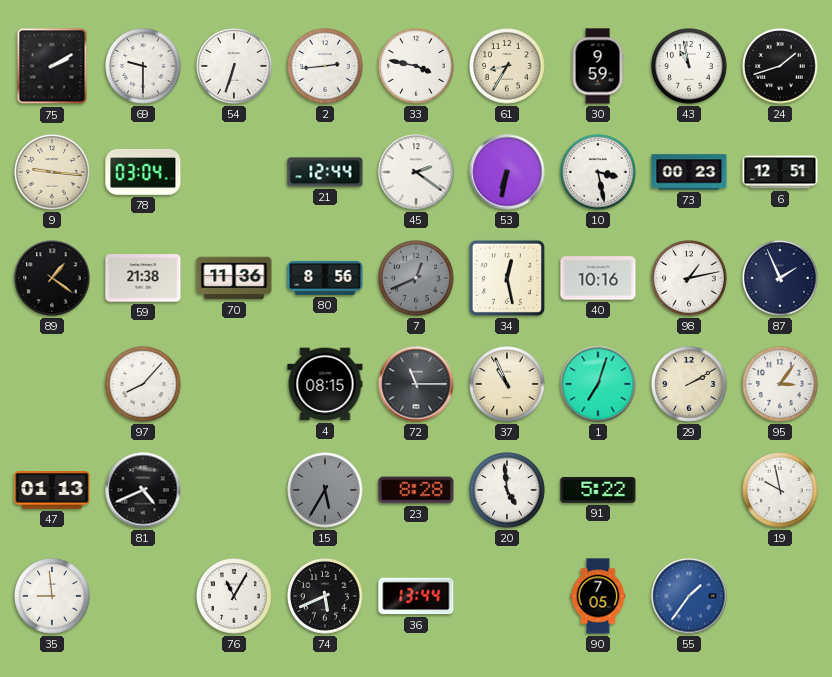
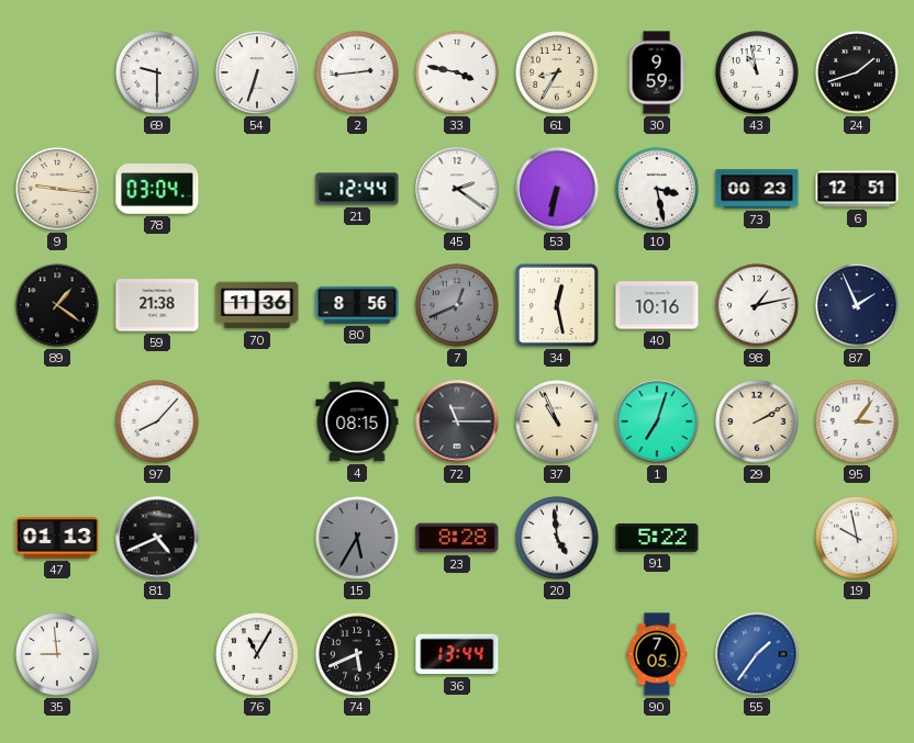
75: 2:10 -> none (52, 66)
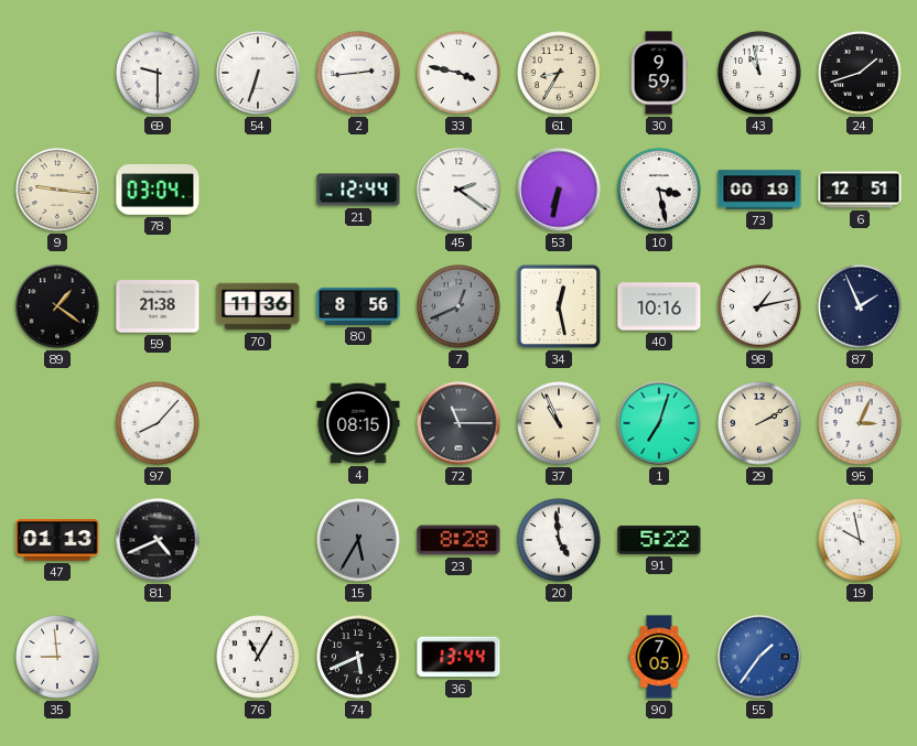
73: 00:23 -> 00:19 (759, 190)
95: 3:06 -> 3:04 (860, 423)
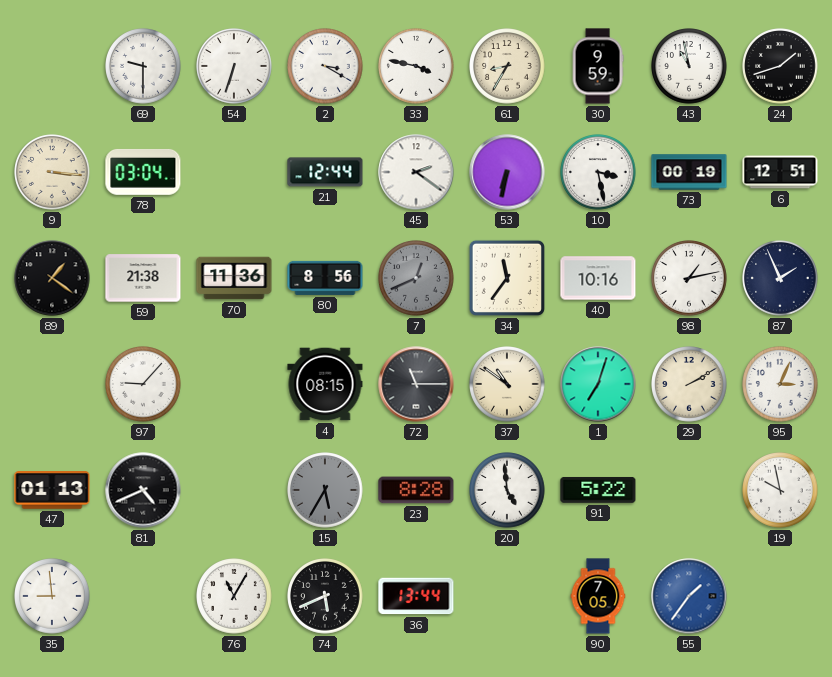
2: 2:44 -> 3:20 (325, 66)
9: 9:16 -> 3:16 (52, 172)
34: 12:28 -> 11:36 (507, 278)
97: 8:07 -> 9:07 (143, 384)
37: 10:56 -> 10:51 (507, 384)
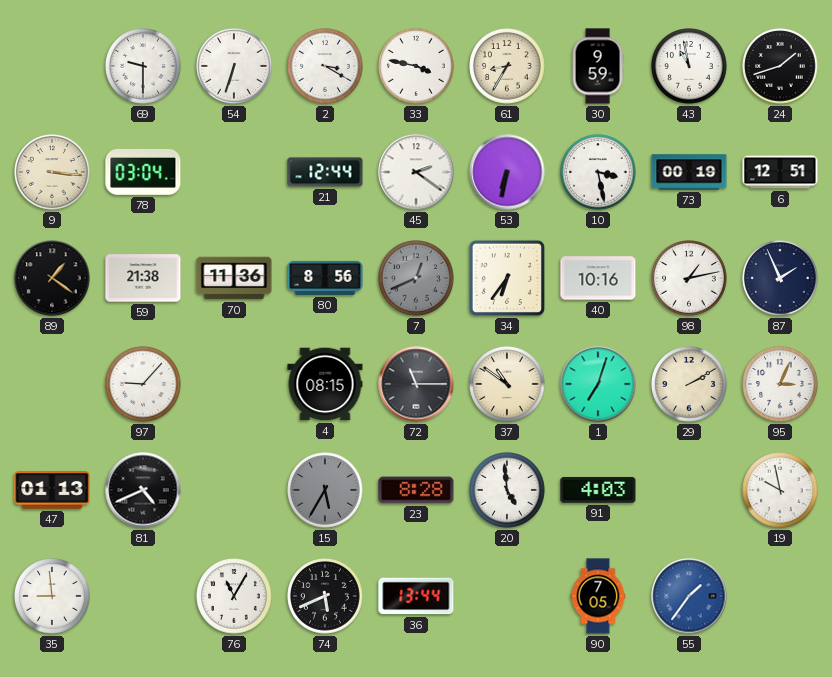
34: 11:36 -> 6:36 (507, 278)
91: 5:22 -> 4:03 (598, 490)
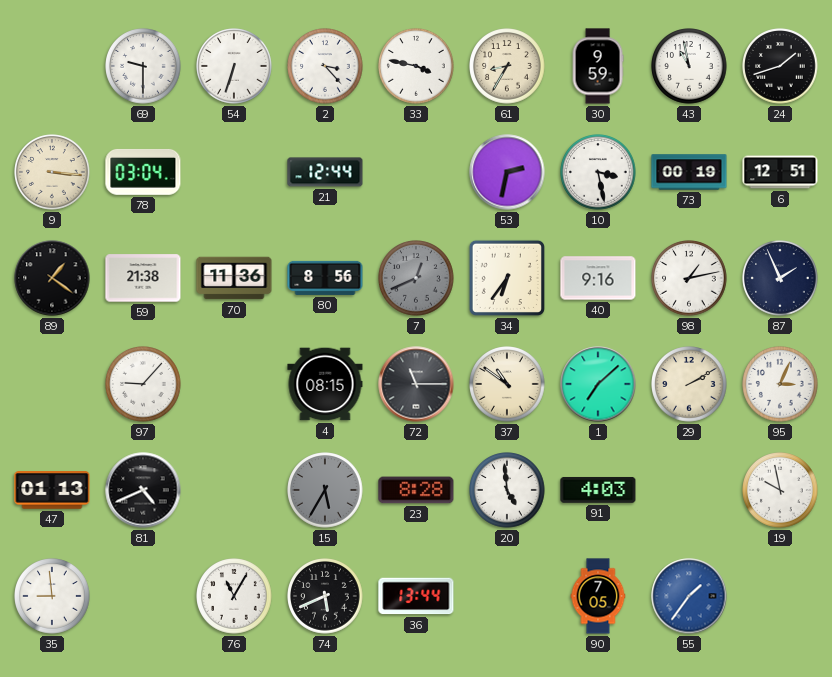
2: 3:20 -> 3:23 (325, 66)
45: 2:21 -> none (416, 172)
53: 6:32 -> 2:32 (507, 172)
40: 10:16 -> 9:16 (598, 278)
1: 7:03 -> 7:08 (598, 384)
